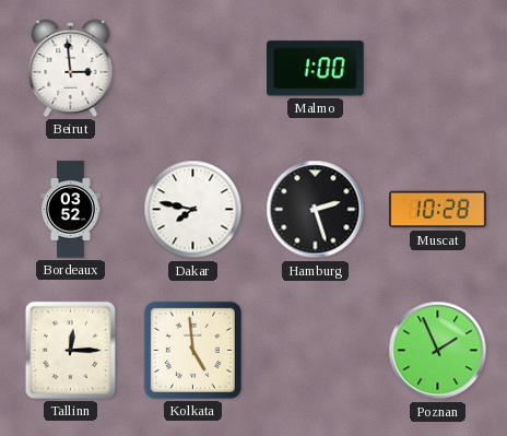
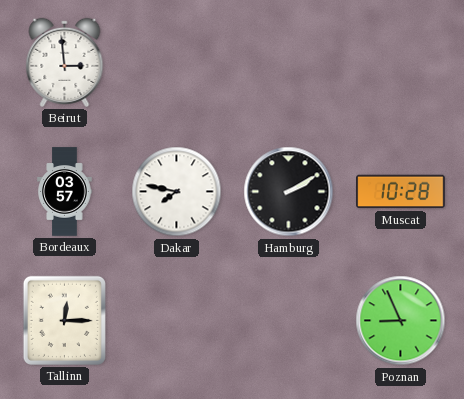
Malmo: 1:00 -> none (316, 69)
Bordeaux: 03:52 -> 03:57 (65, 192)
Hamburg: 2:27 -> 2:10 (289, 192)
Kolkata: 4:59 -> none (192, 350)
Poznan: 1:56 -> 8:56 (401, 321)
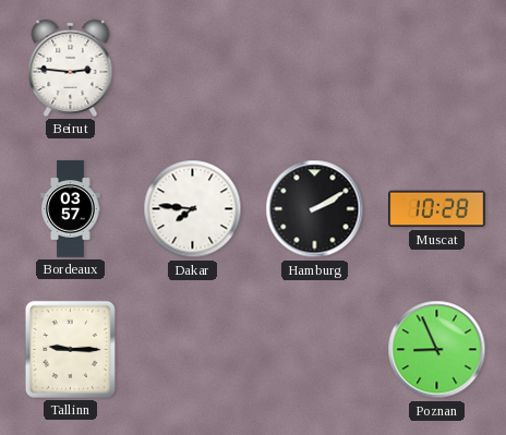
Beirut: 2:59 -> 2:46 (71, 68)
Dakar: 7:47 -> 7:46 (193, 209)
Tallinn: 12:15 -> 9:15 (70, 349)
